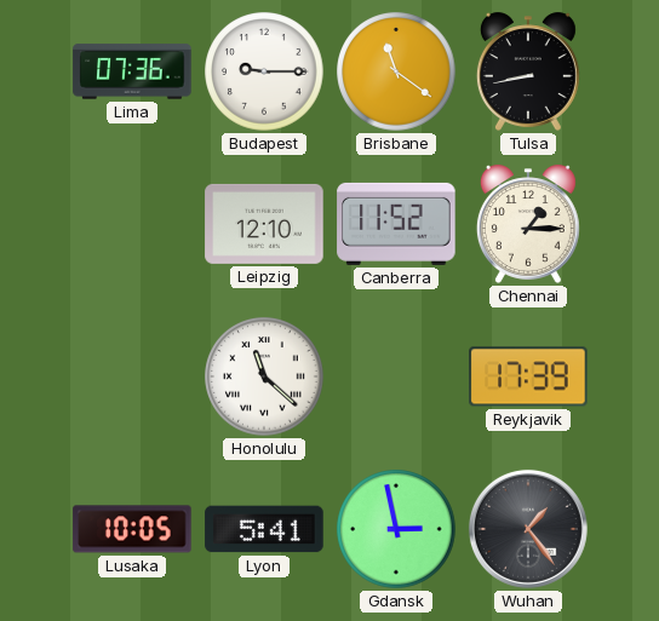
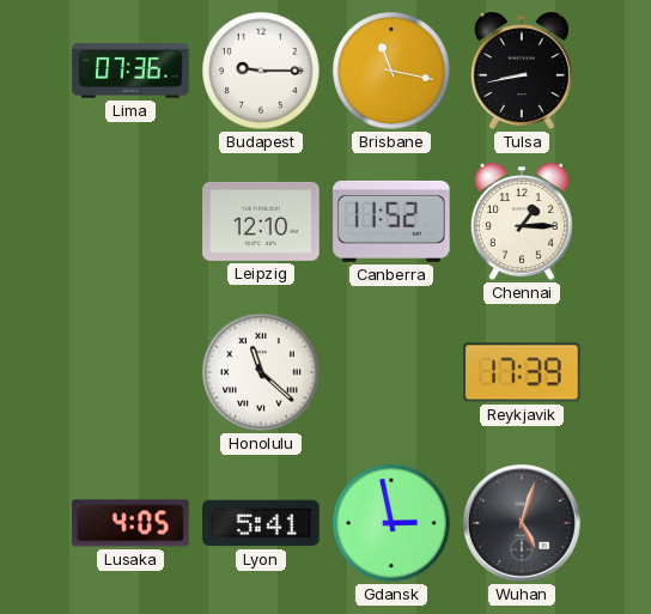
Brisbane: 11:21 -> 11:17 (391, 71)
Lusaka: 10:05 -> 4:05 (130, 523)
Wuhan: 1:24 -> 5:03 (522, 523)
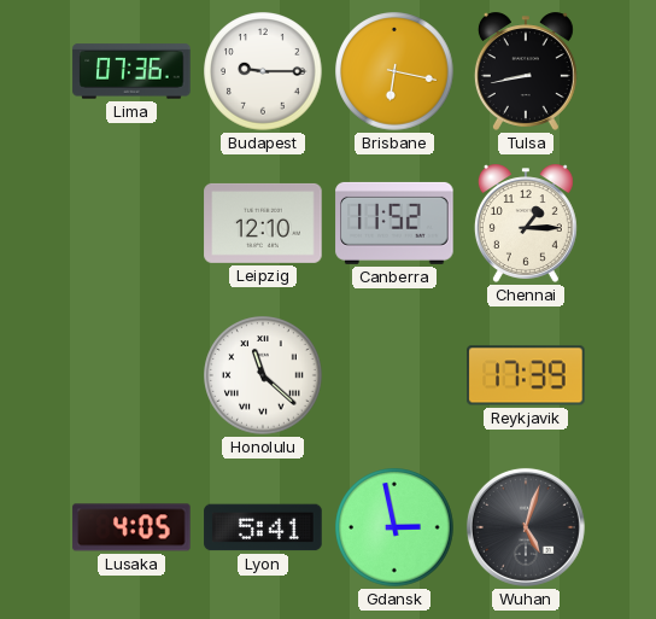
Brisbane: 11:17 -> 6:17 (394, 71)
